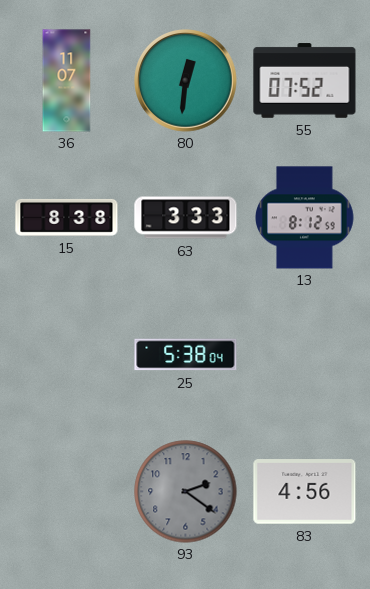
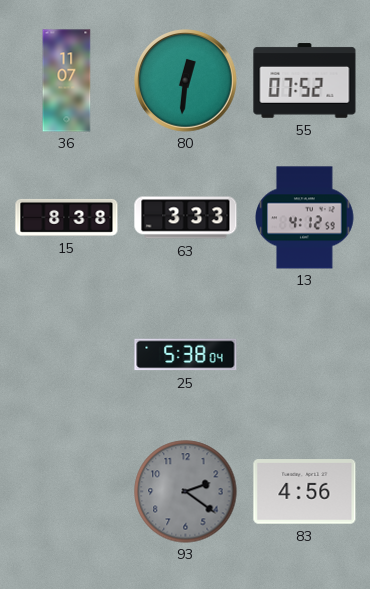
13: 8:12 -> 4:12 (305, 218)
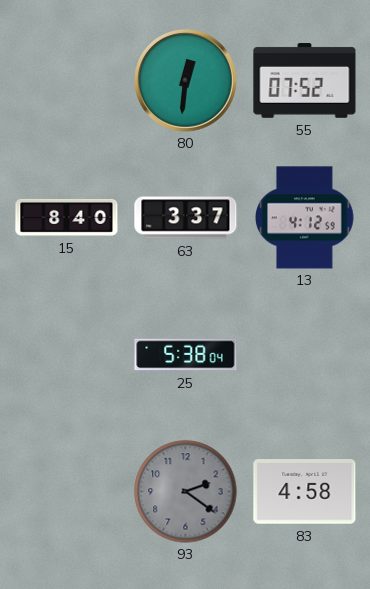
36: 11:07 -> none (67, 81)
15: 8:38 -> 8:40 (67, 217)
63: 3:33 -> 3:37 (186, 218)
83: 4:56 -> 4:58 (305, 492)
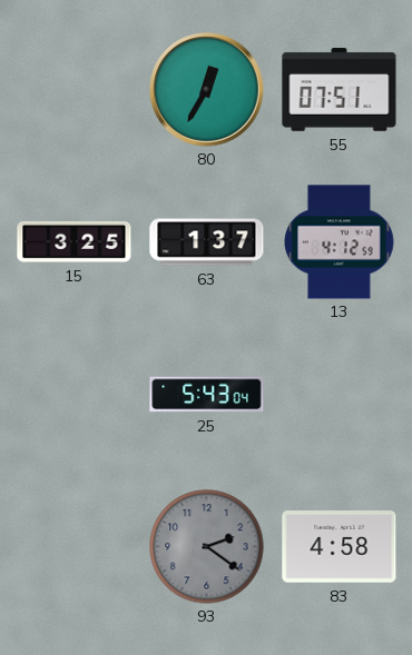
80: 12:31 -> 12:35 (207, 90)
55: 07:52 -> 07:51 (340, 90)
15: 8:40 -> 3:25 (75, 241)
63: 3:37 -> 1:37 (207, 242)
25: 5:38 -> 5:43 (207, 395)
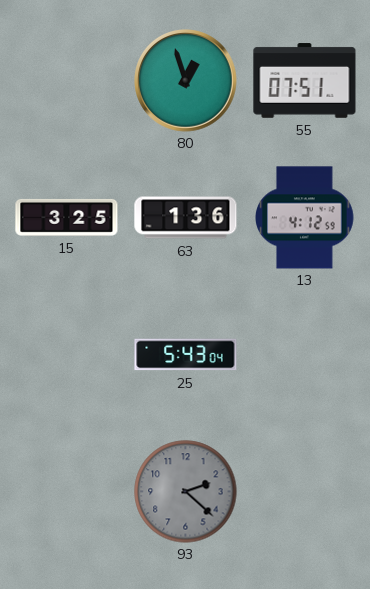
80: 12:35 -> 12:57 (186, 81)
63: 1:37 -> 1:36 (186, 218)
93: 2:21 -> 2:22 (186, 492)
83: 4:58 -> none (340, 547)
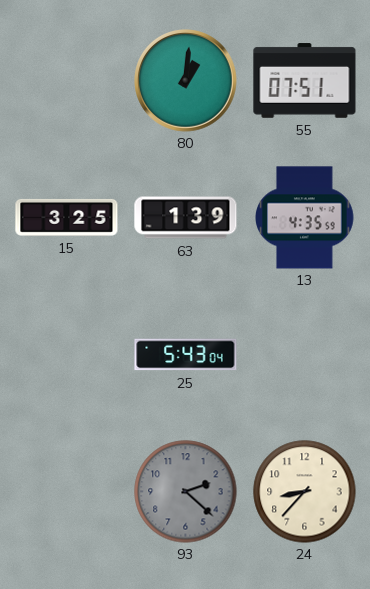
80: 12:57 -> 1:01 (186, 81)
63: 1:36 -> 1:39 (186, 218)
13: 4:12 -> 4:35 (305, 218)
24: none -> 8:37 (305, 492)
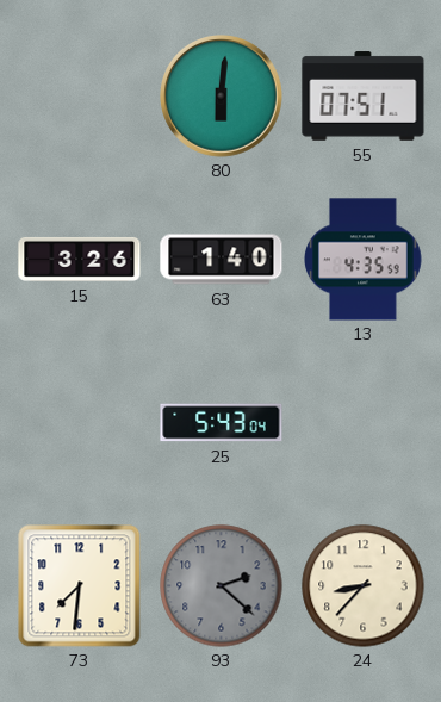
80: 1:01 -> 6:01 (222, 97)
15: 3:25 -> 3:26 (80, 259)
63: 1:39 -> 1:40 (222, 260)
73: none -> 7:31 (80, 586)
